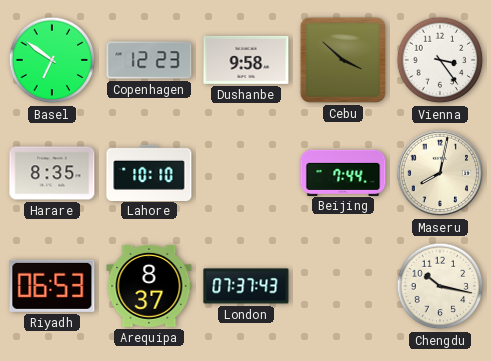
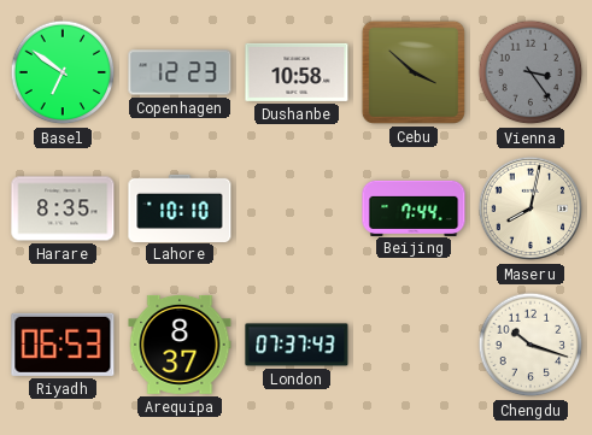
Dushanbe: 9:58 -> 10:58 (297, 72)
Vienna dial: white -> grey (531, 72)
Chengdu: 10:17 -> 10:18 (531, 345)
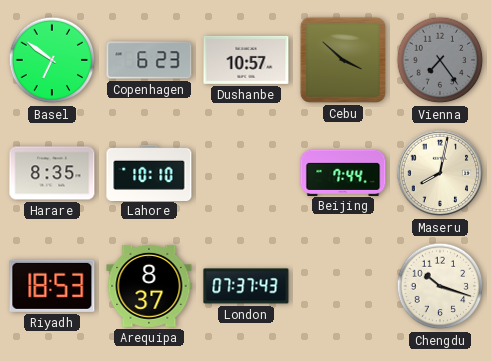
Copenhagen: 12:23 -> 6:23 (149, 60)
Dushanbe: 10:58 -> 10:57 (246, 60)
Vienna: 3:24 -> 7:24 (440, 60)
Riyadh: 06:53 -> 18:53 (52, 286)
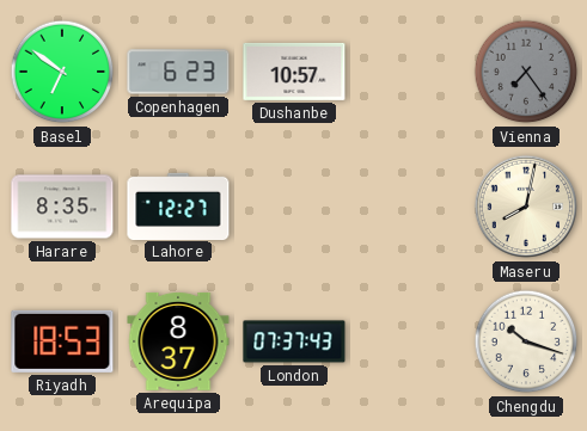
Cebu: 3:52 -> none (342, 60)
Lahore: 10:10 -> 12:27 (178, 205)
Beijing: 7:44 -> none (343, 172)
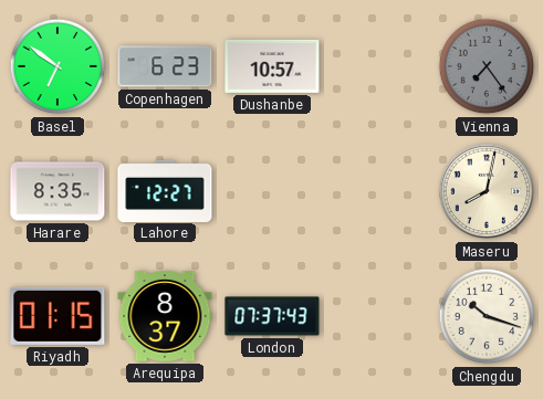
Riyadh: 18:53 -> 01:15 (58, 316)
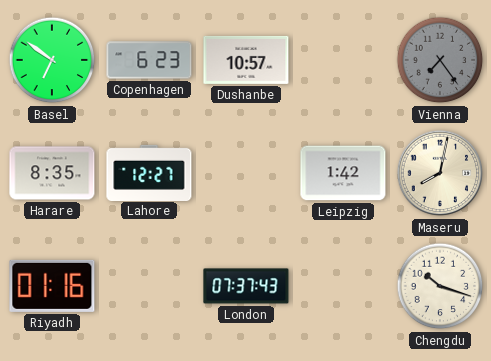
Leipzig: none -> 1:42 (343, 173)
Riyadh: 01:15 -> 01:16 (52, 286)
Arequipa: 8:37 -> none (165, 316)
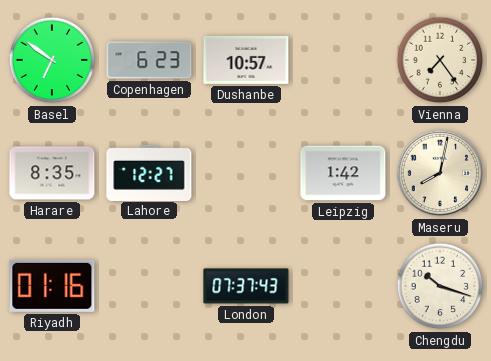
Vienna dial: grey -> cream (440, 60)
